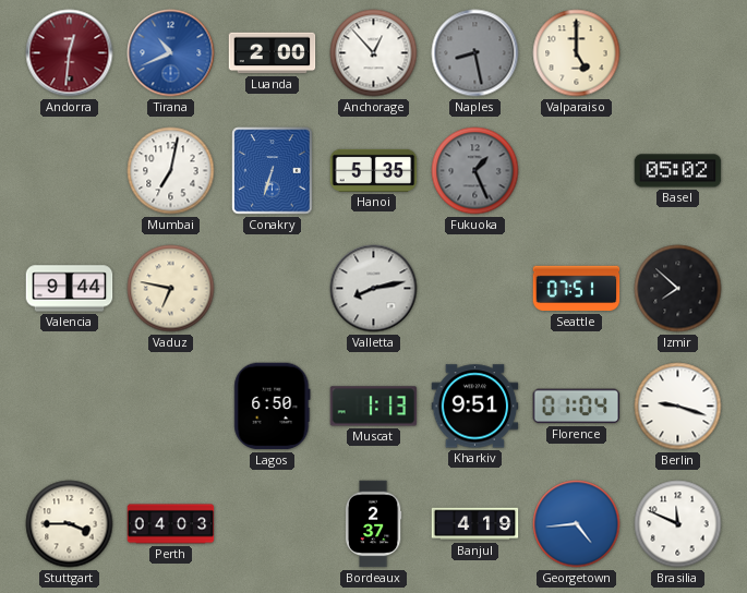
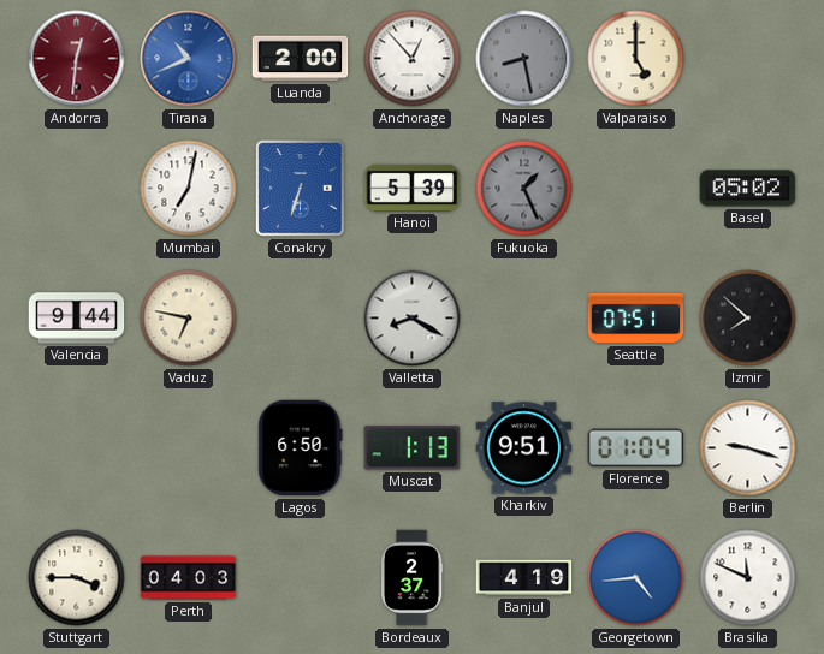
Hanoi: 5:35 -> 5:39 (413, 188)
Valletta: 8:13 -> 8:20 (413, 319)
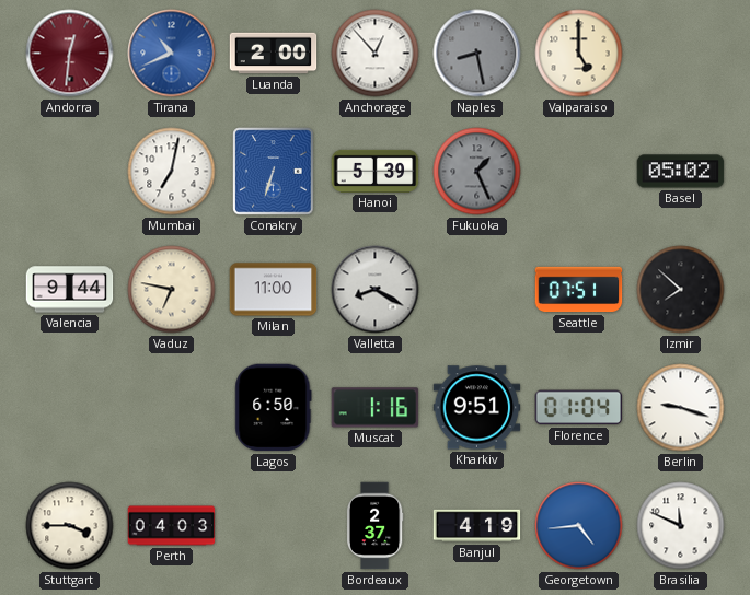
Milan: none -> 11:00 (274, 290)
Muscat: 1:13 -> 1:16 (376, 408)
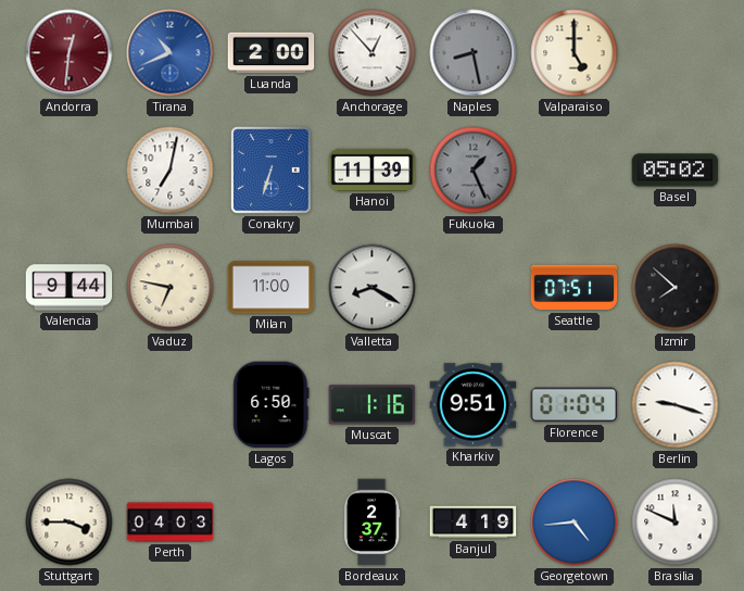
Hanoi: 5:39 -> 11:39 (373, 169)
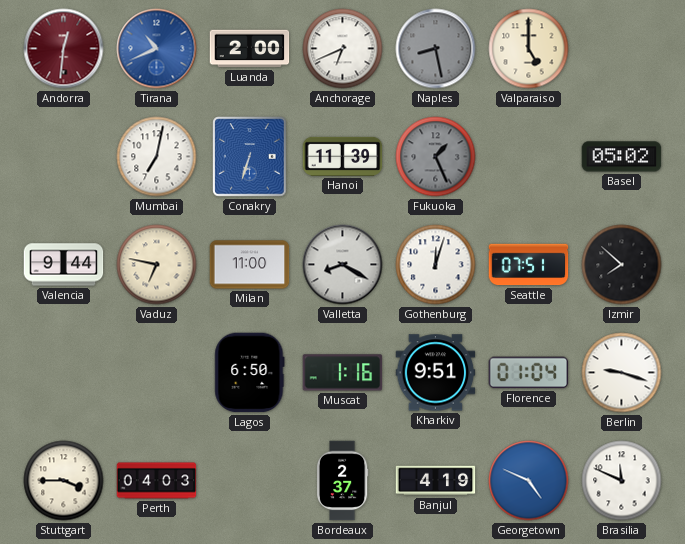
Anchorage: 12:53 -> 6:41 (343, 49)
Gothenburg: none -> 12:03 (436, 265)
Georgetown: 4:44 -> 4:49 (529, 481)
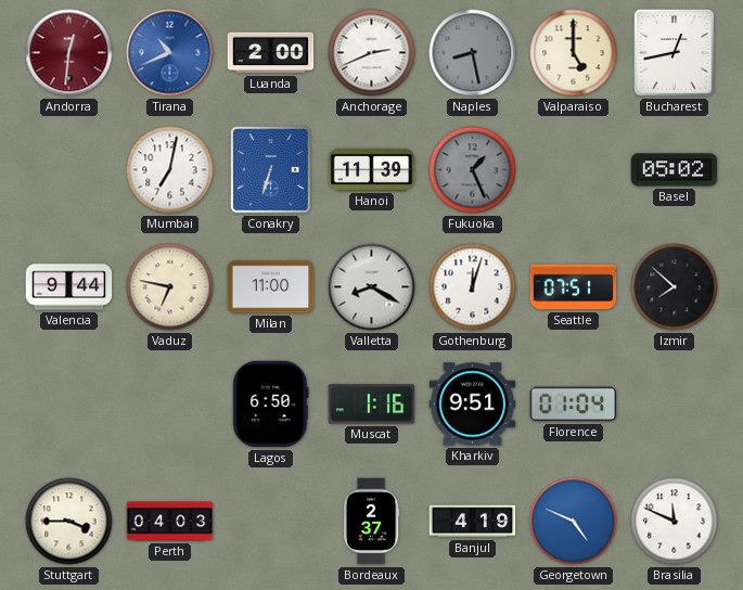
Anchorage: 6:41 -> 2:41 (372, 53)
Bucharest: none -> 12:43 (675, 53)
Berlin: 9:18 -> none (622, 373)
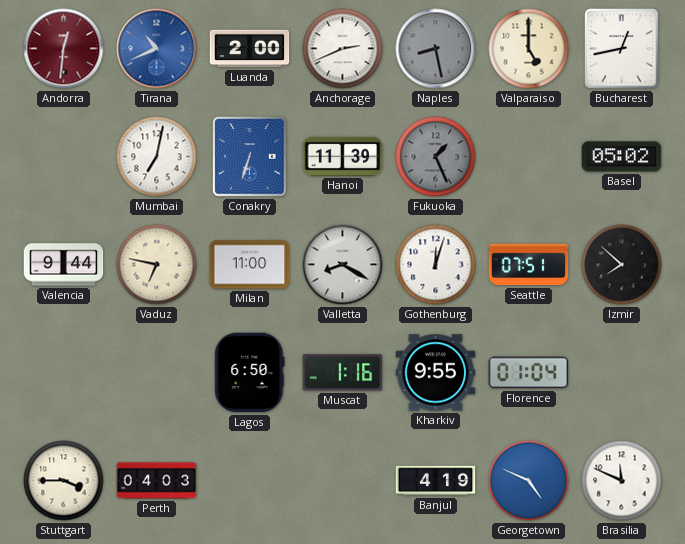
Kharkiv: 9:51 -> 9:55 (436, 373)
Bordeaux: 2:37 -> none (371, 522)
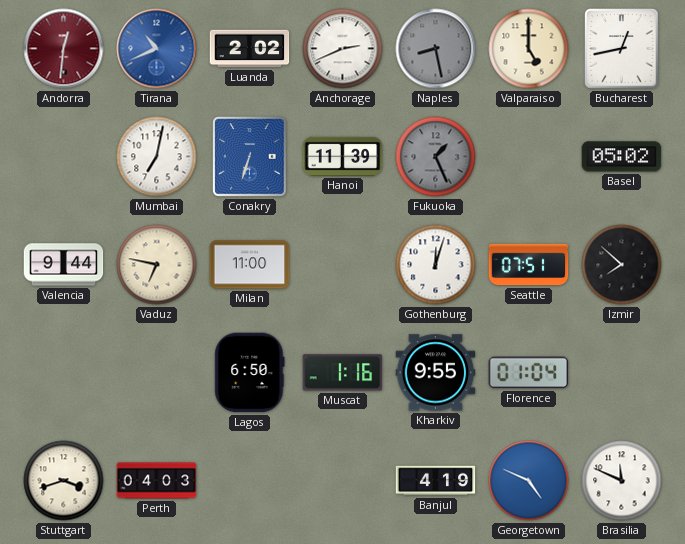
Luanda: 2:00 -> 2:02 (250, 49)
Valletta: 8:20 -> none (343, 265)
Stuttgart: 3:45 -> 3:42 (64, 481)
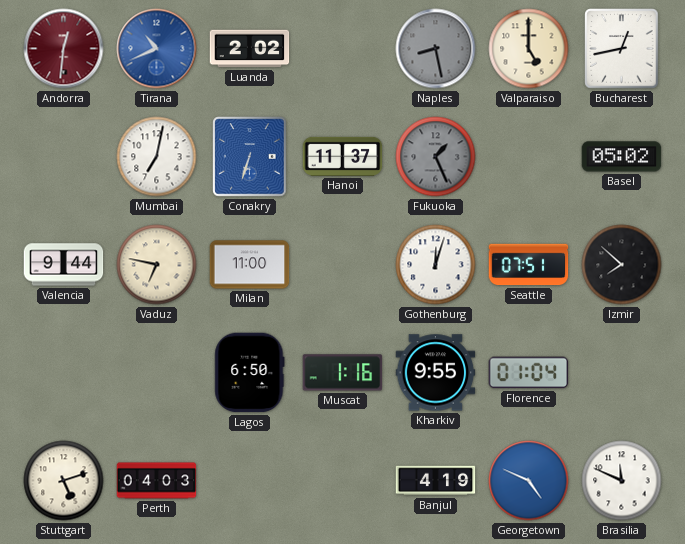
Anchorage: 2:41 -> none (343, 49)
Hanoi: 11:39 -> 11:37 (343, 156)
Stuttgart: 3:42 -> 5:12 (64, 481)
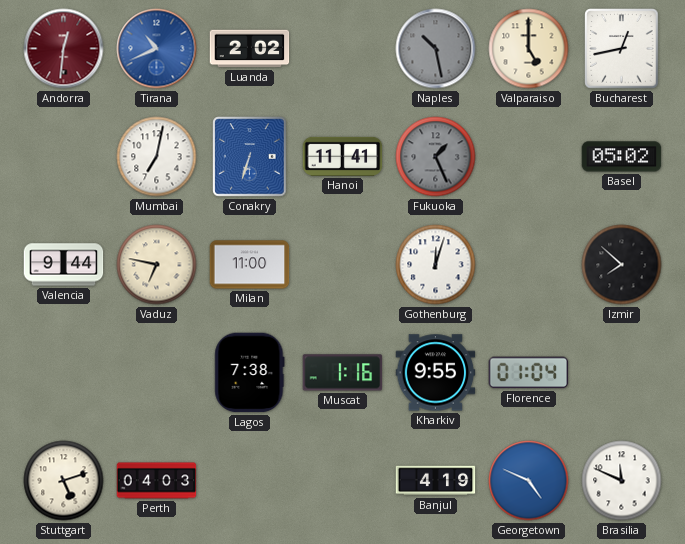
Naples: 8:28 -> 10:28 (436, 49)
Hanoi: 11:37 -> 11:41 (343, 156)
Seattle: 07:51 -> none (529, 265)
Lagos: 6:50 -> 7:38 (250, 373)
